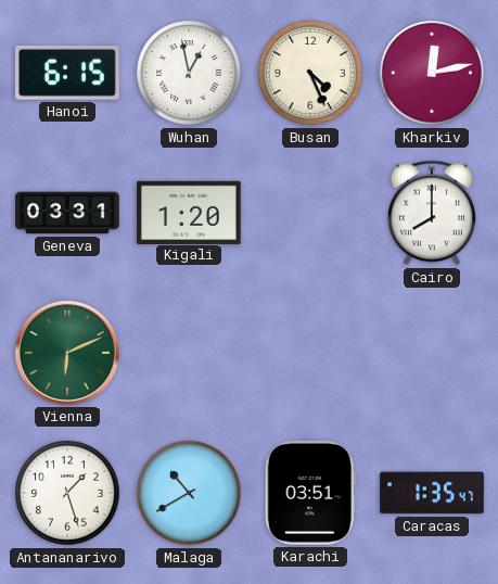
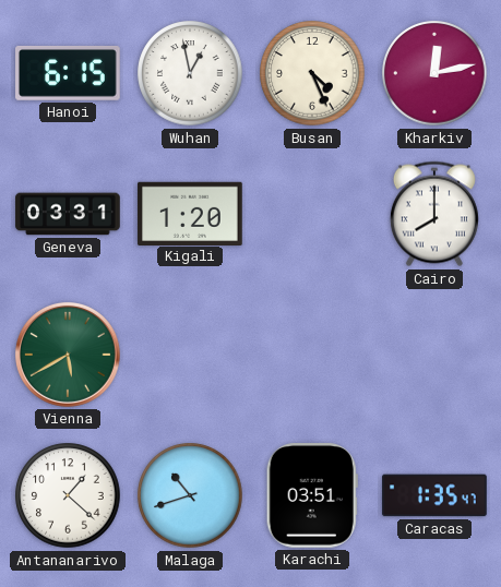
Vienna: 6:11 -> 5:40 (68, 355)
Antananarivo: 1:27 -> 1:22 (68, 495)
Malaga: 10:40 -> 10:42 (190, 495)
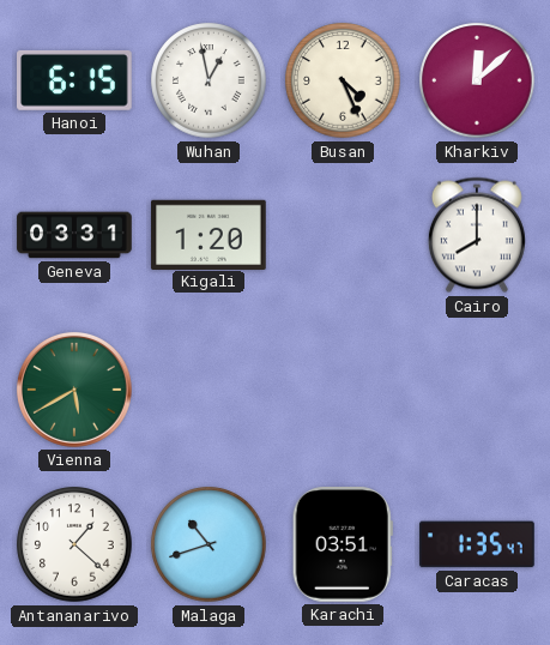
Kharkiv: 12:13 -> 12:08 (477, 80)
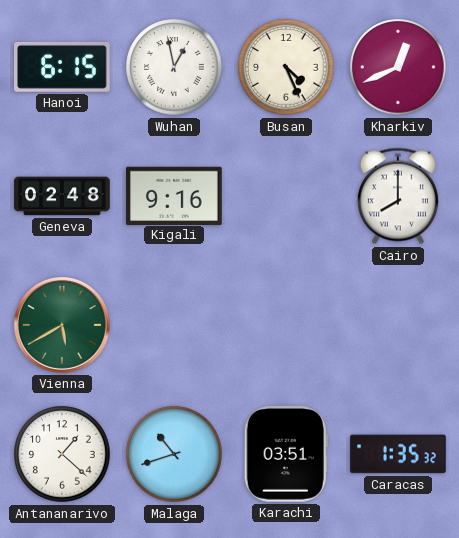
Kharkiv: 12:08 -> 12:41 (398, 67)
Geneva: 03:31 -> 02:48 (62, 196)
Kigali: 1:20 -> 9:16 (174, 195)
Caracas: 1:35:47 -> 1:35:32 (398, 454)
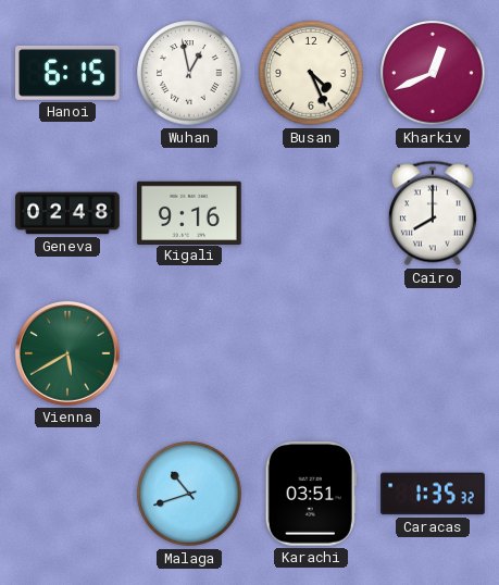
Antananarivo: 1:22 -> none (62, 454)
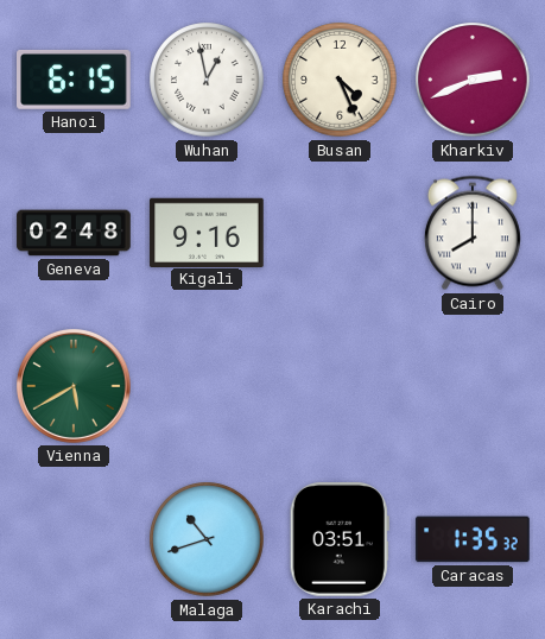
Kharkiv: 12:41 -> 2:41 (473, 80)
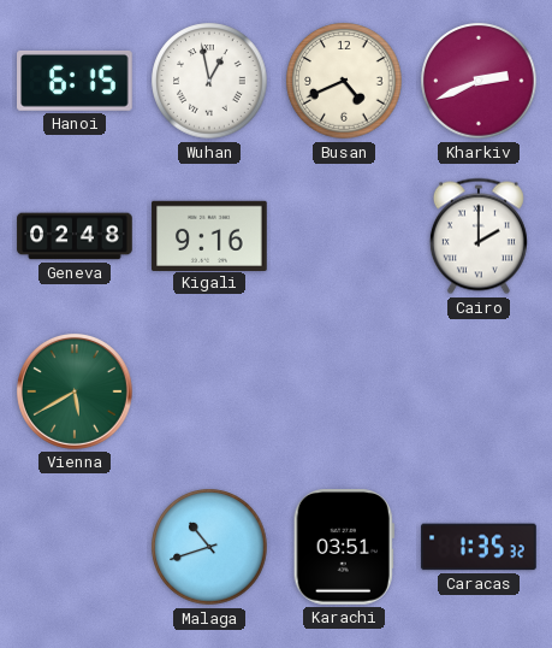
Busan: 4:26 -> 4:41 (344, 81)
Cairo: 8:00 -> 2:00 (479, 236)
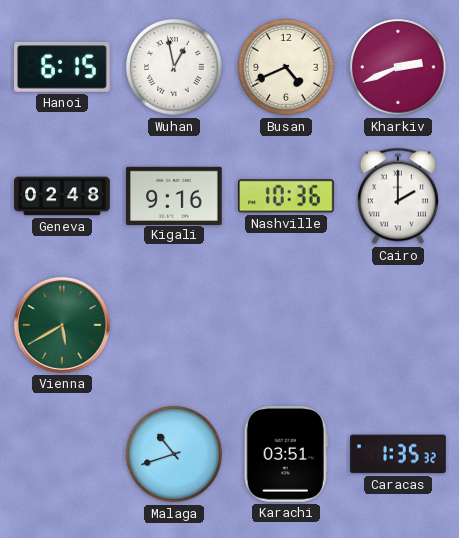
Nashville: none -> 10:36 (287, 196)
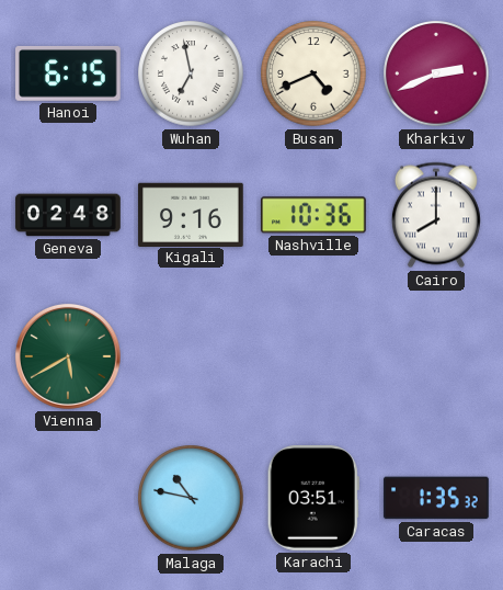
Wuhan: 12:58 -> 6:58 (191, 73)
Cairo: 2:00 -> 8:00 (436, 215)
Malaga: 10:42 -> 10:47 (191, 498)
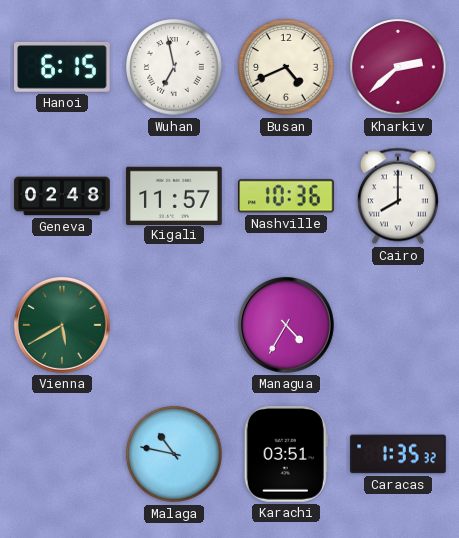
Kharkiv: 2:41 -> 2:38 (398, 67)
Kigali: 9:16 -> 11:57 (174, 195)
Managua: none -> 4:35 (286, 325)
